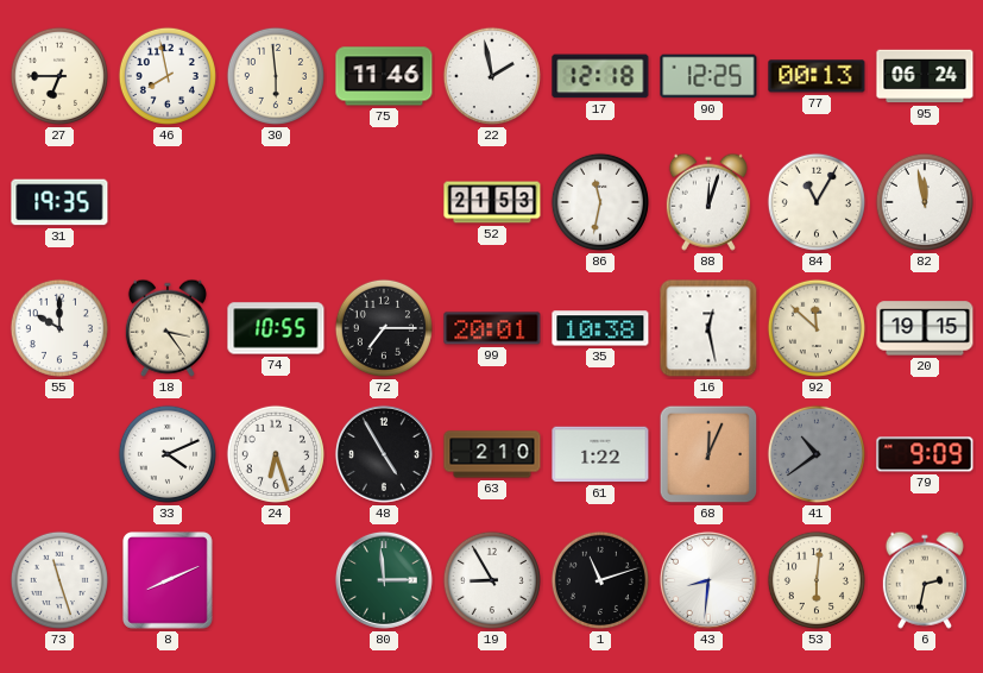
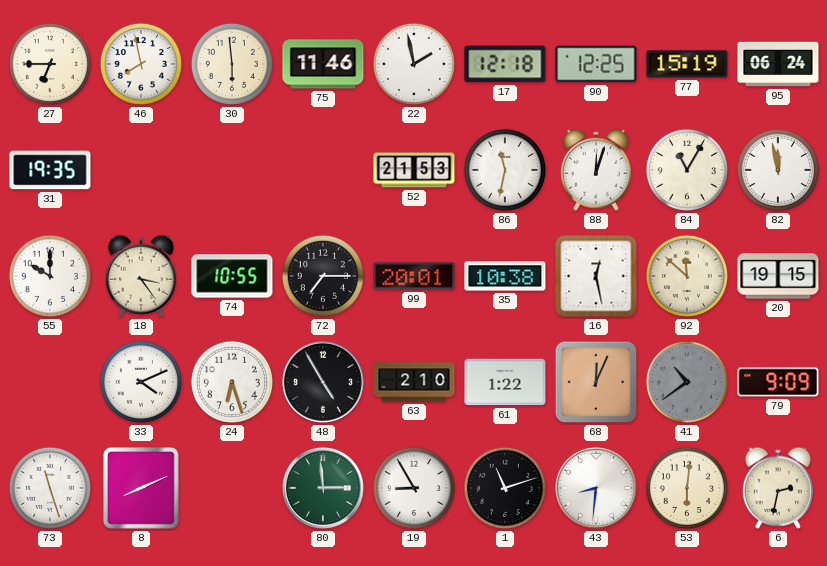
77: 00:13 -> 15:19 (687, 64)
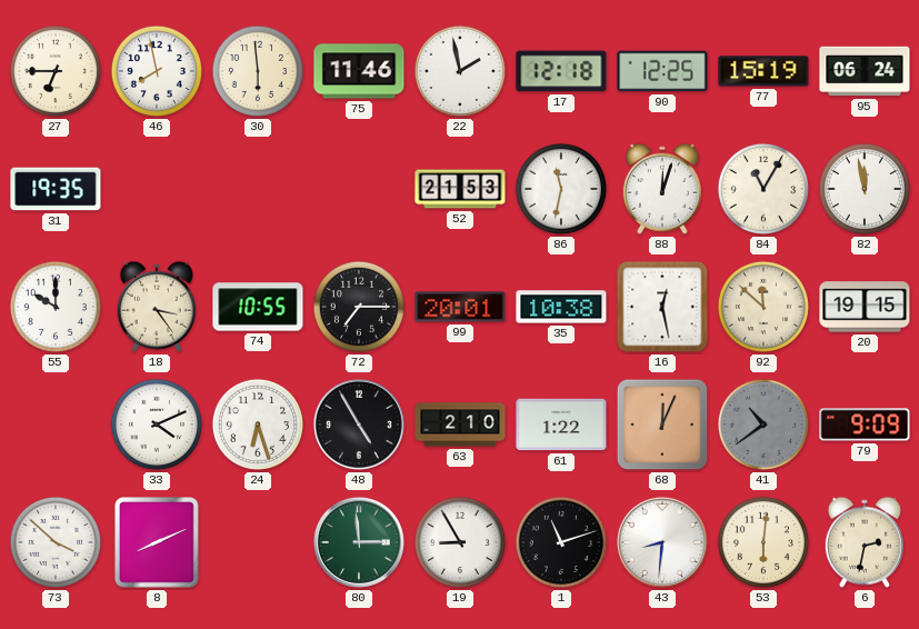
73: 11:27 -> 3:52 (56, 542)
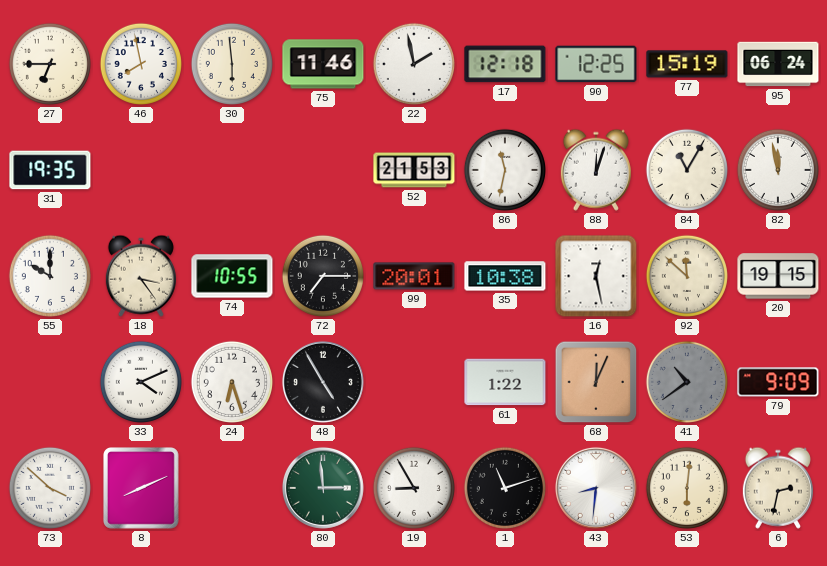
63: 2:10 -> none (460, 425)
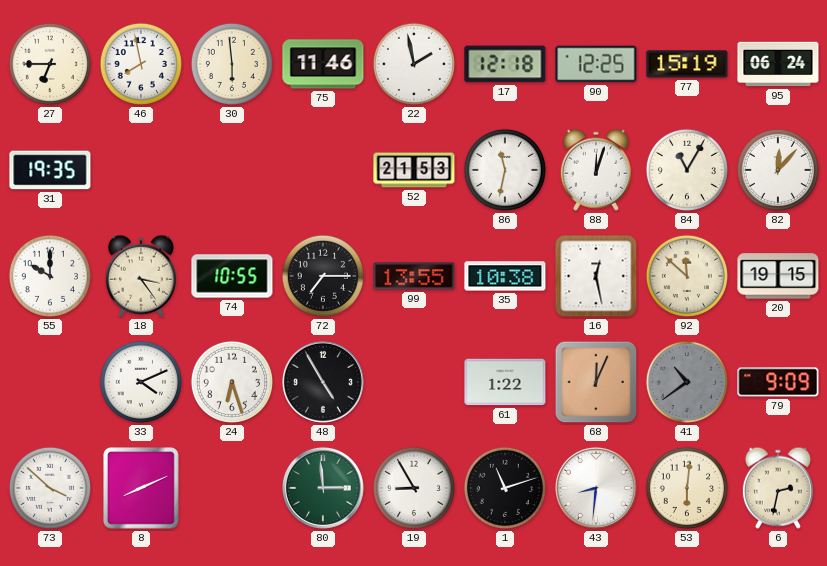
82: 11:58 -> 12:07 (778, 170)
99: 20:01 -> 13:55 (414, 276)
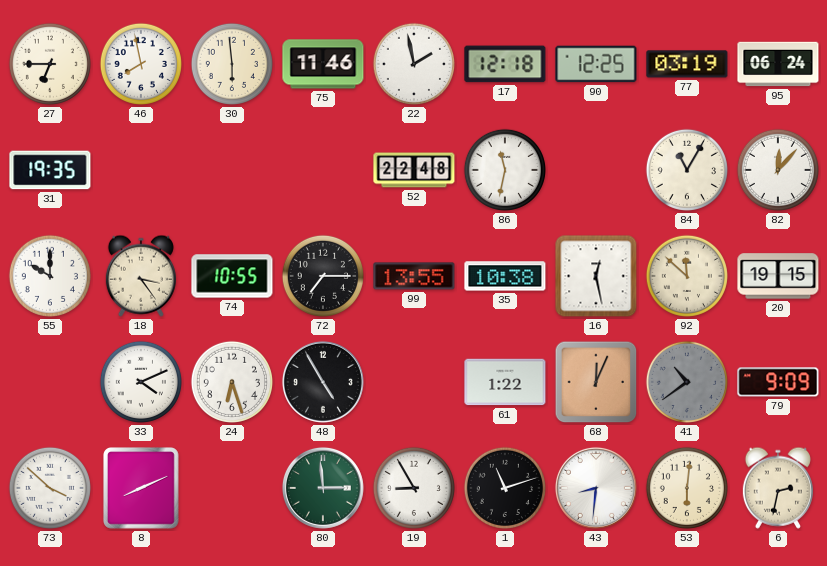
77: 15:19 -> 03:19 (687, 64)
52: 21:53 -> 22:48 (414, 170)
88: 12:03 -> none (596, 170)
